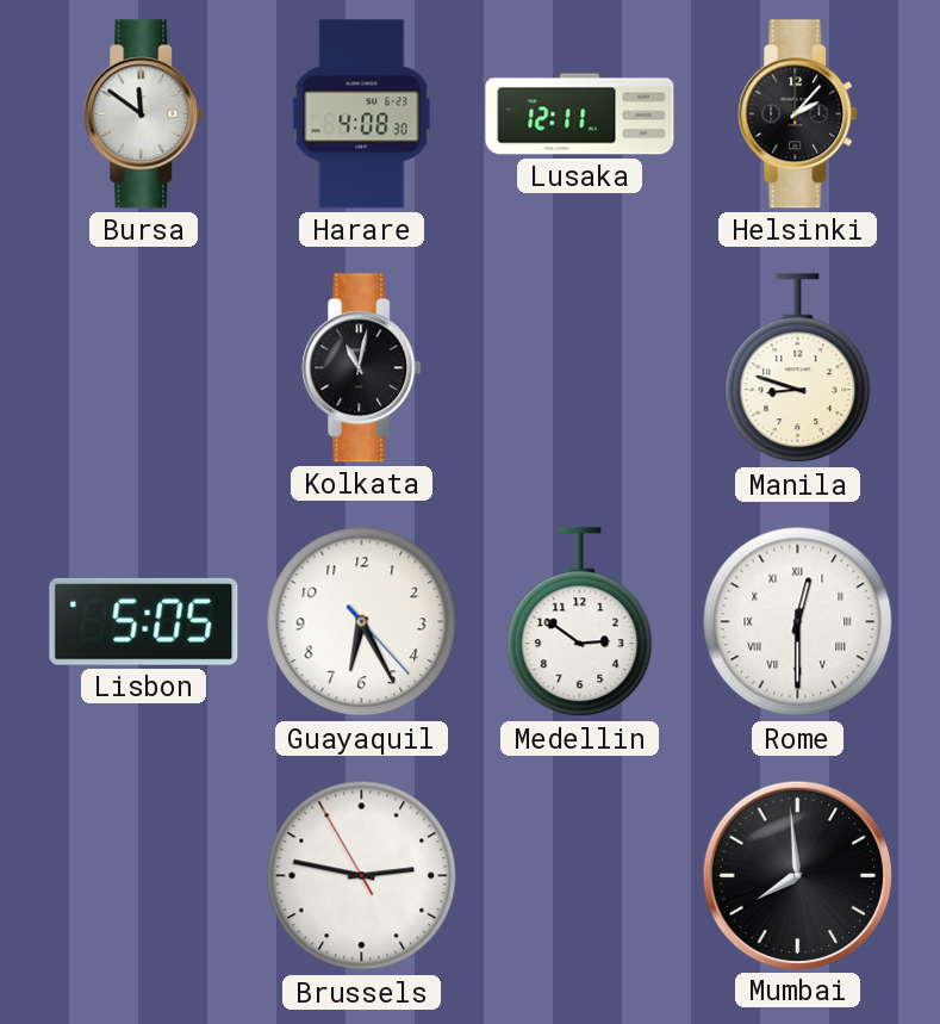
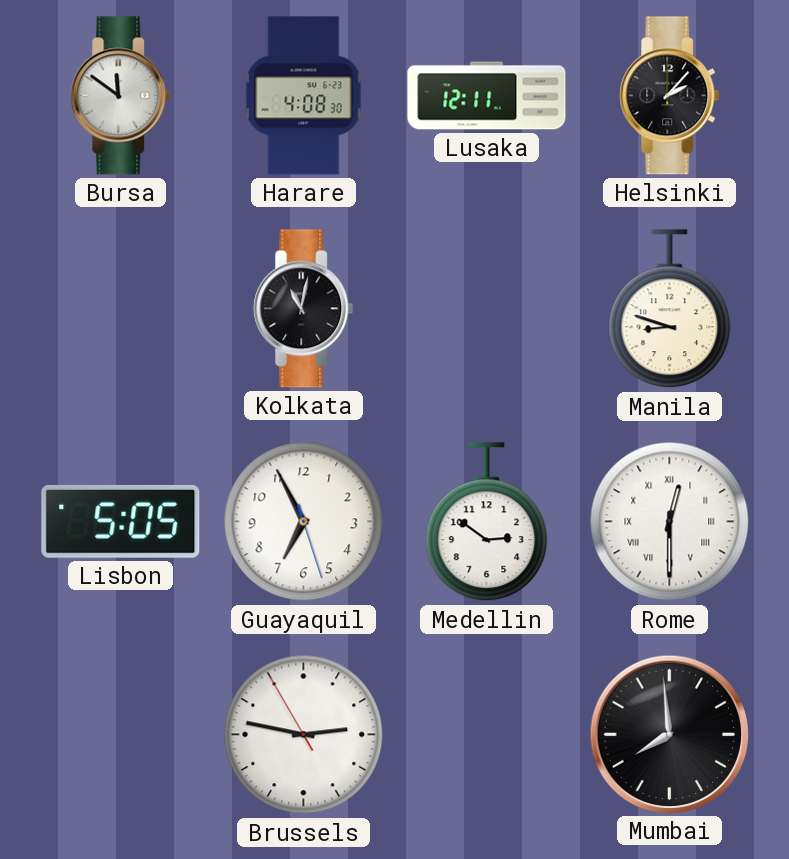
Guayaquil: 6:25 -> 6:55 (304, 522)
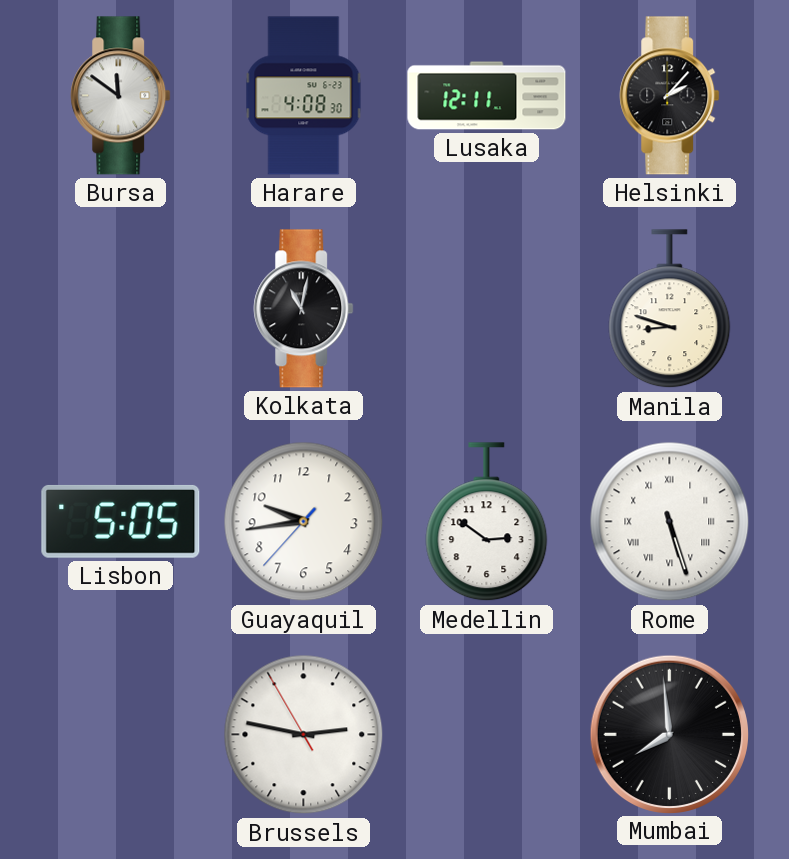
Guayaquil: 6:55 -> 9:43 (304, 522)
Rome: 12:30 -> 5:27 (670, 522)
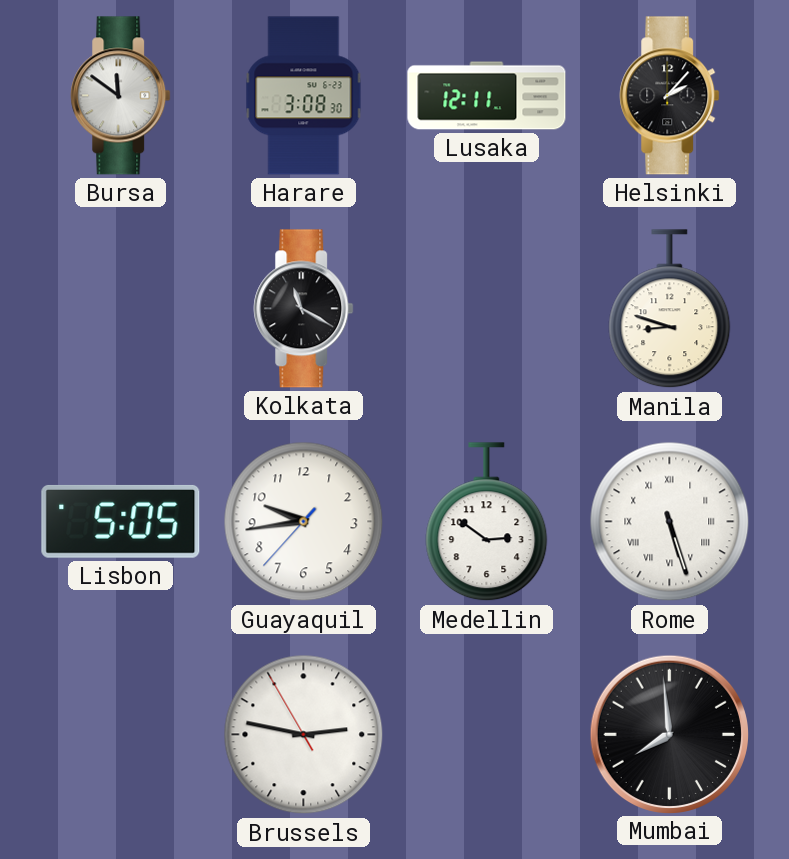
Harare: 4:08 -> 3:08 (304, 96)
Kolkata: 11:02 -> 11:20 (304, 309)
